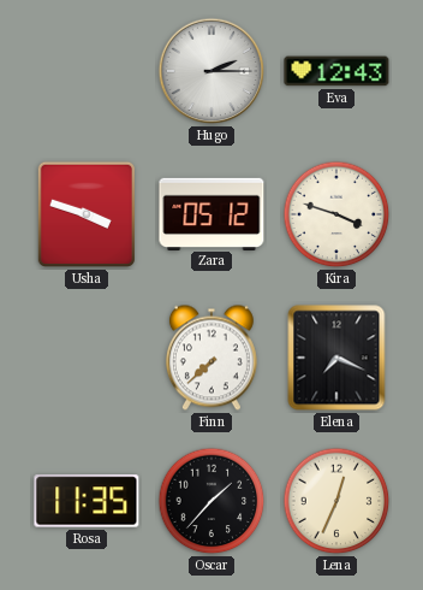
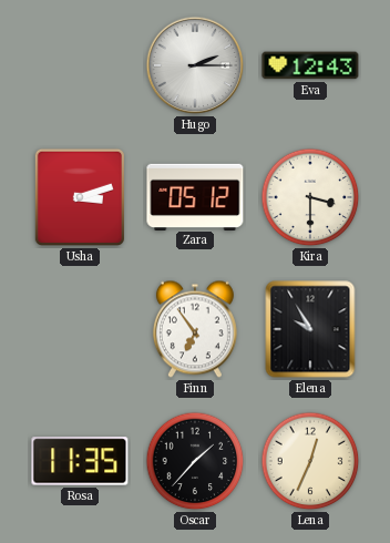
Usha: 3:48 -> 3:12 (80, 197)
Kira: 3:48 -> 3:30 (310, 197)
Finn: 7:38 -> 6:54 (195, 329)
Elena: 7:19 -> 9:55 (310, 329)
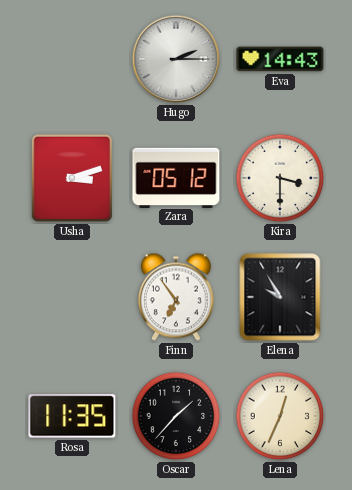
Eva: 12:43 -> 14:43 (280, 59)
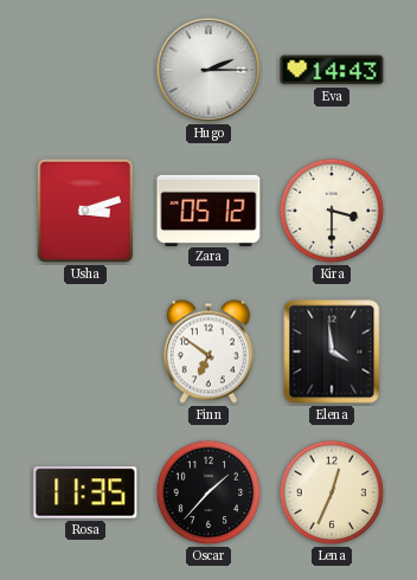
Finn: 6:54 -> 6:51 (208, 352)
Elena: 9:55 -> 3:59 (332, 352)
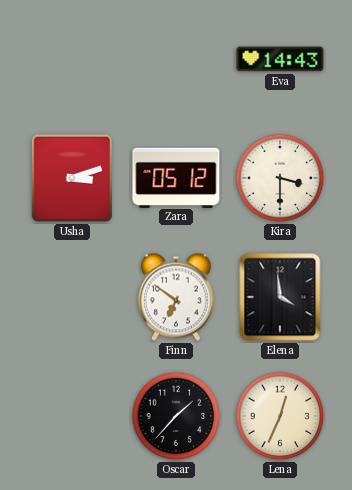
Hugo: 2:15 -> none (208, 70)
Rosa: 11:35 -> none (85, 492)
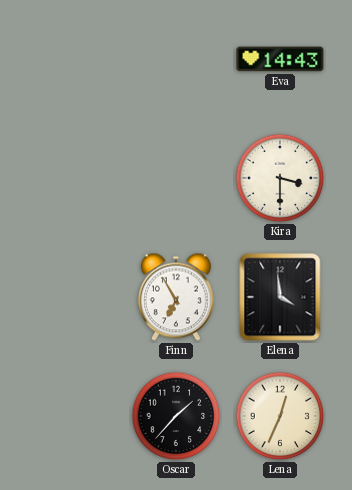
Usha: 3:12 -> none (72, 178)
Zara: 05:12 -> none (176, 177)
Finn: 6:51 -> 6:55 (176, 297)
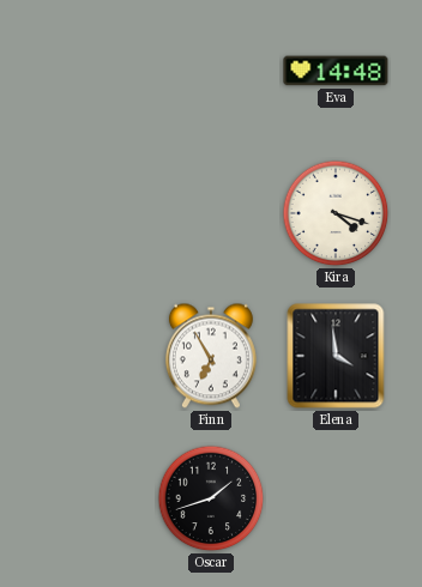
Eva: 14:43 -> 14:48 (336, 71)
Kira: 3:30 -> 4:18 (336, 213)
Oscar: 1:37 -> 1:42 (211, 498)
Lena: 12:34 -> none (280, 416)
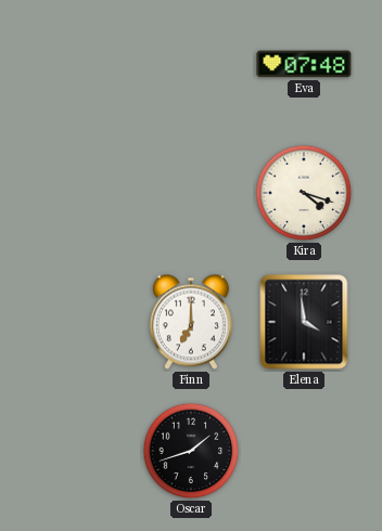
Eva: 14:48 -> 07:48 (304, 64)
Finn: 6:55 -> 7:00 (191, 322)
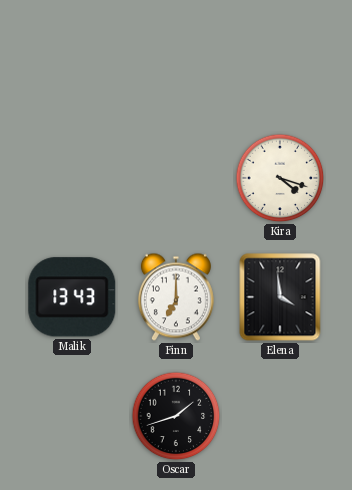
Eva: 07:48 -> none (304, 64)
Malik: none -> 13:43 (72, 297)
